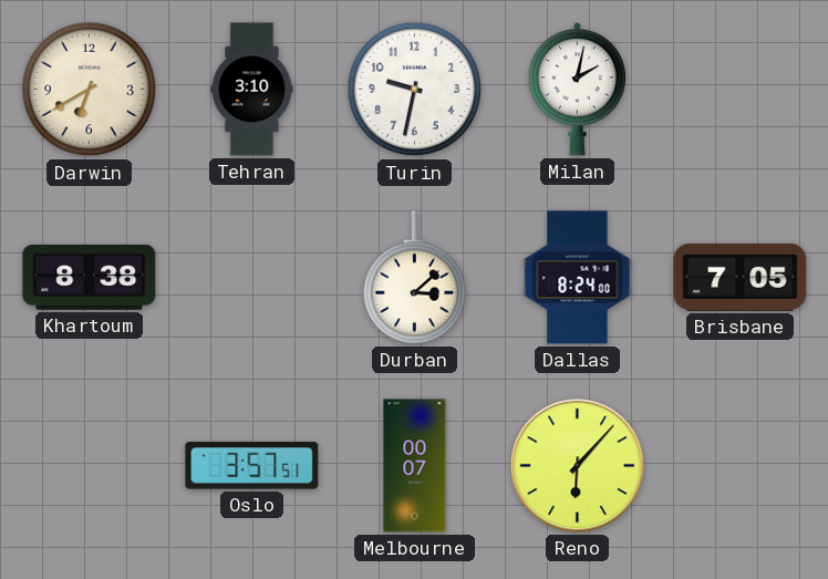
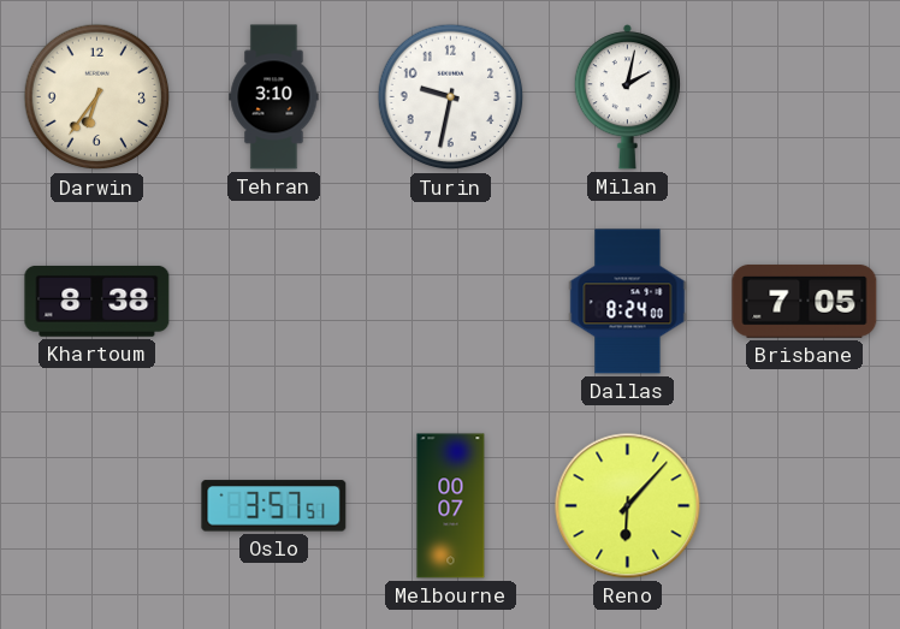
Darwin: 6:40 -> 6:36 (97, 97)
Durban: 3:08 -> none (414, 278)
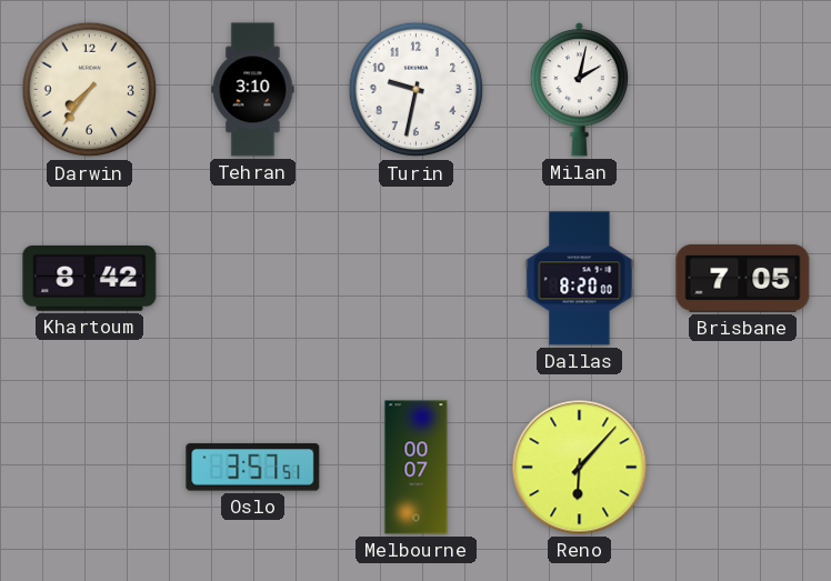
Darwin: 6:36 -> 7:36 (90, 90)
Khartoum: 8:38 -> 8:42 (90, 278)
Dallas: 8:24 -> 8:20 (580, 279)
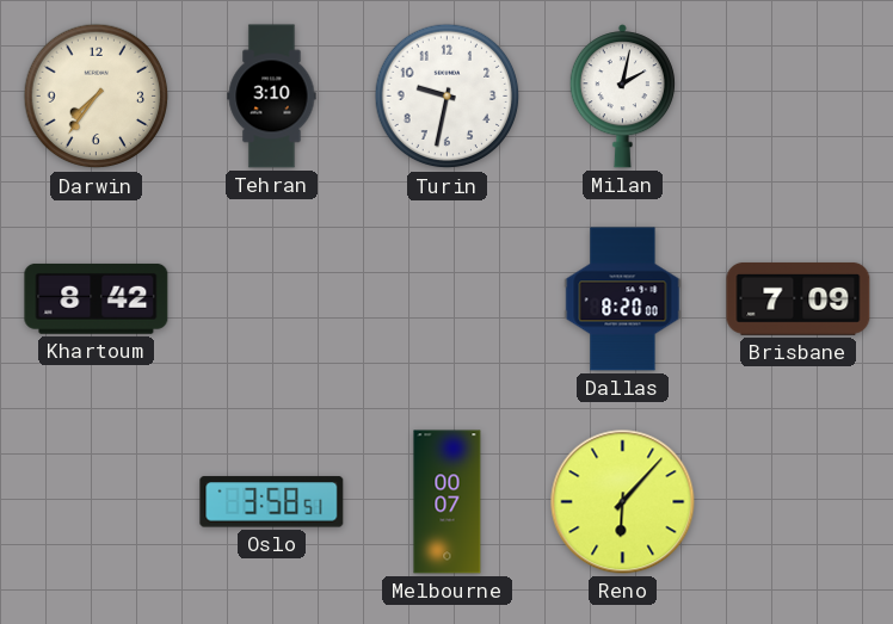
Brisbane: 7:05 -> 7:09 (799, 299)
Oslo: 3:57 -> 3:58 (272, 502)
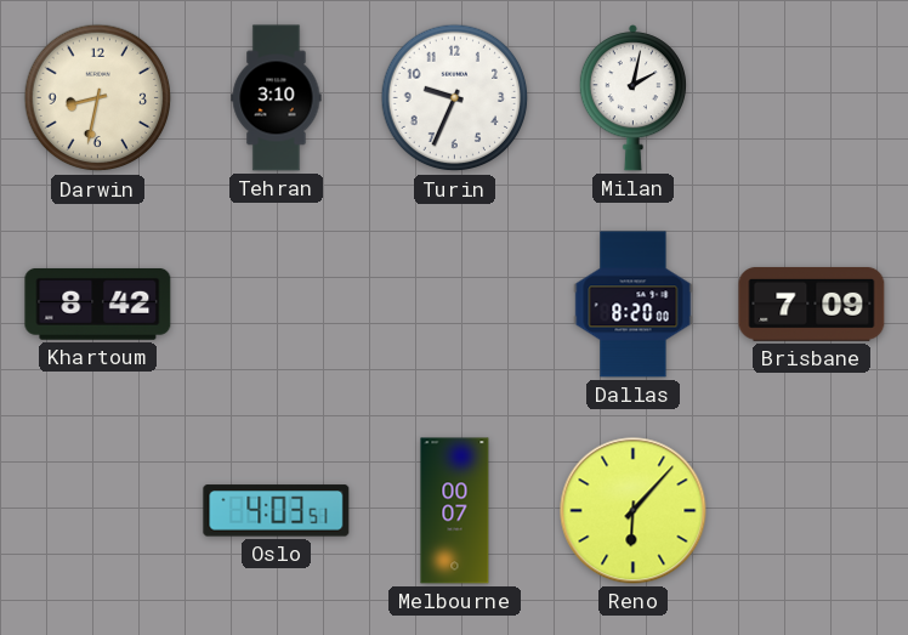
Darwin: 7:36 -> 8:32 (98, 98)
Turin: 9:32 -> 9:34 (455, 98)
Oslo: 3:58 -> 4:03 (277, 511)
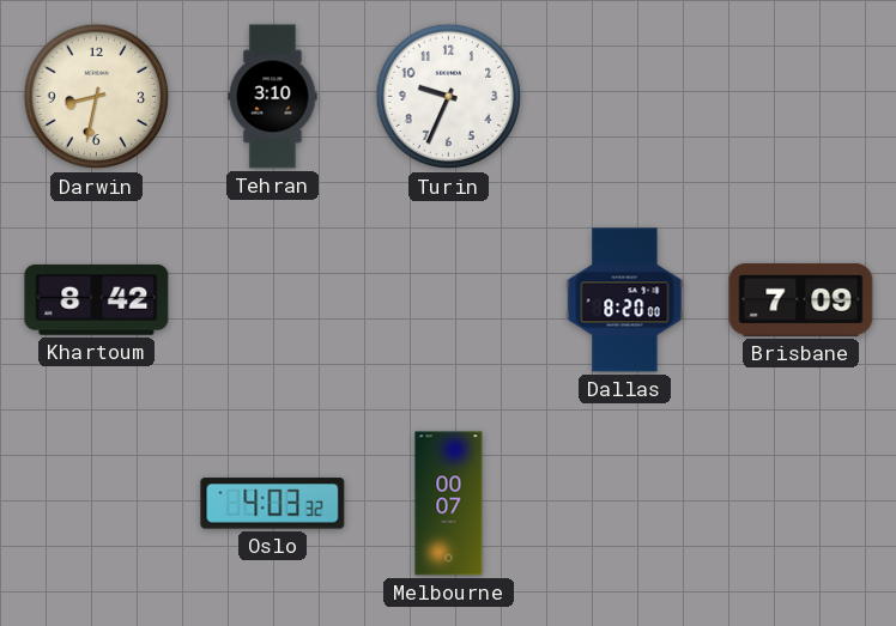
Milan: 2:02 -> none (632, 98)
Oslo: 4:03:51 -> 4:03:32 (273, 504)
Reno: 6:07 -> none (634, 511)
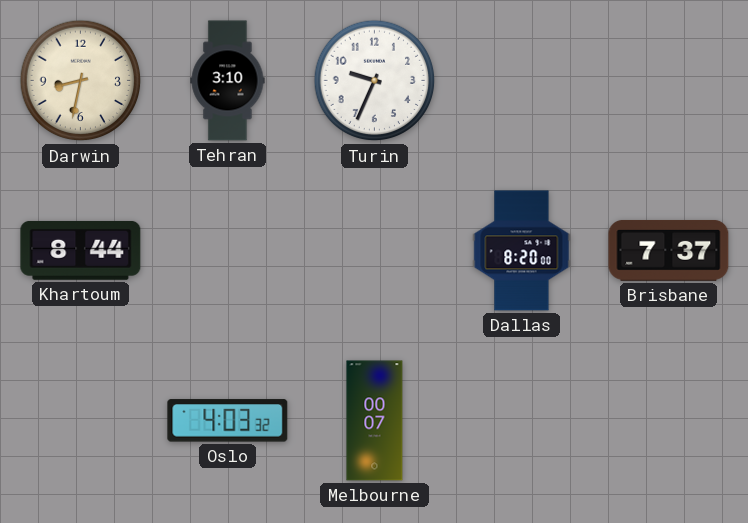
Khartoum: 8:42 -> 8:44 (81, 250)
Brisbane: 7:09 -> 7:37 (669, 251)
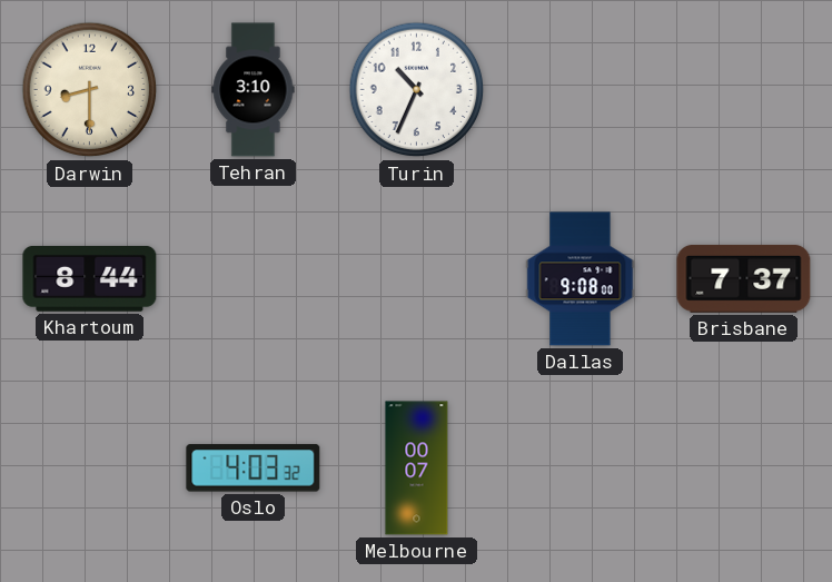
Darwin: 8:32 -> 8:30 (90, 90)
Turin: 9:34 -> 10:34 (417, 90)
Dallas: 8:20 -> 9:08 (581, 279)
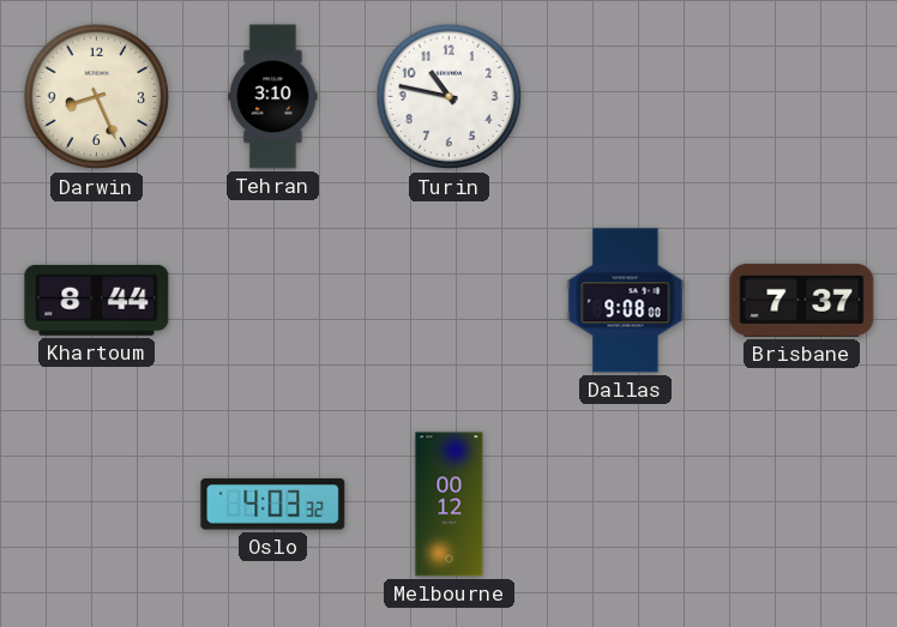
Darwin: 8:30 -> 8:26 (97, 97)
Turin: 10:34 -> 10:47 (450, 97)
Melbourne: 00:07 -> 00:12 (450, 505)
